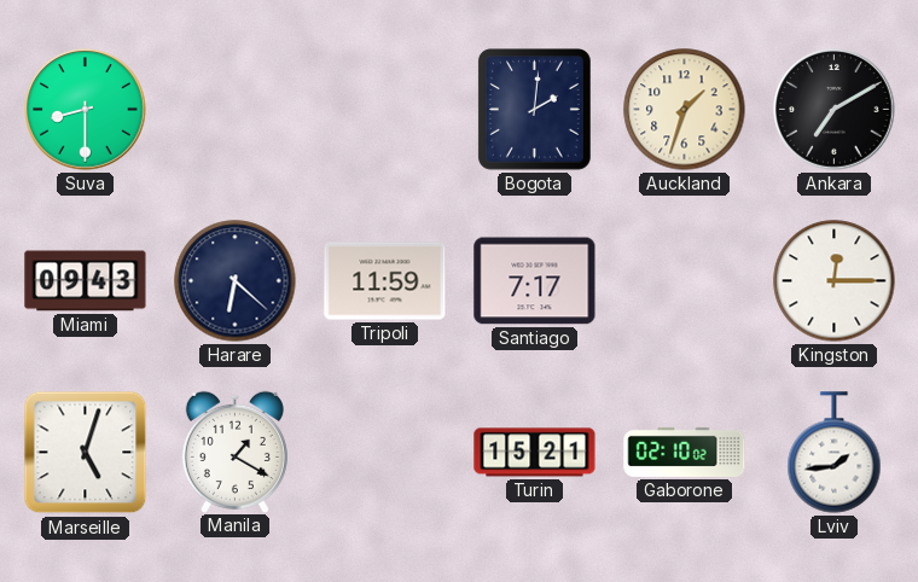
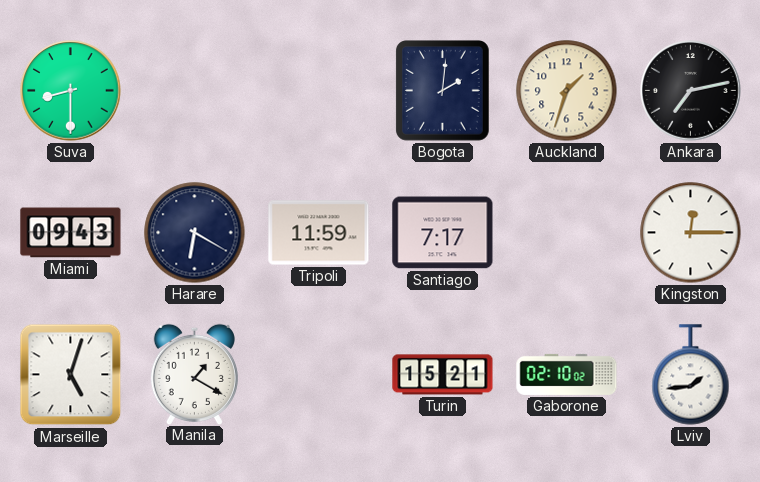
Ankara: 7:10 -> 7:13 (691, 91)
Harare: 6:22 -> 6:20 (195, 233)
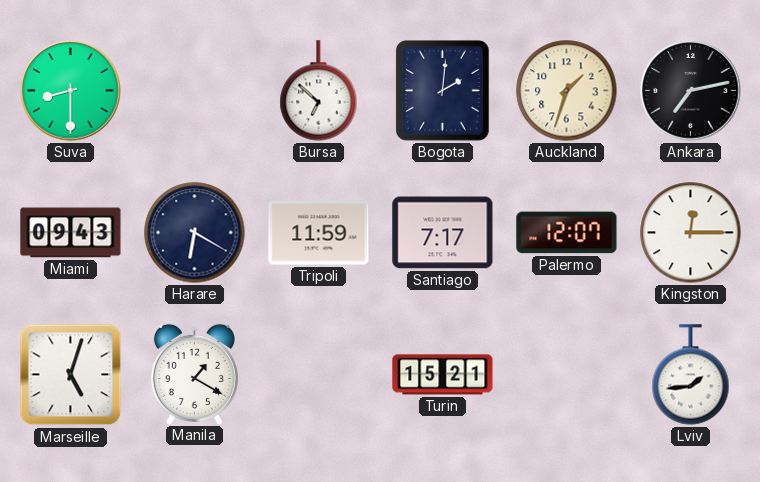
Bursa: none -> 6:52 (319, 91)
Palermo: none -> 12:07 (567, 233)
Gaborone: 02:10 -> none (567, 374)
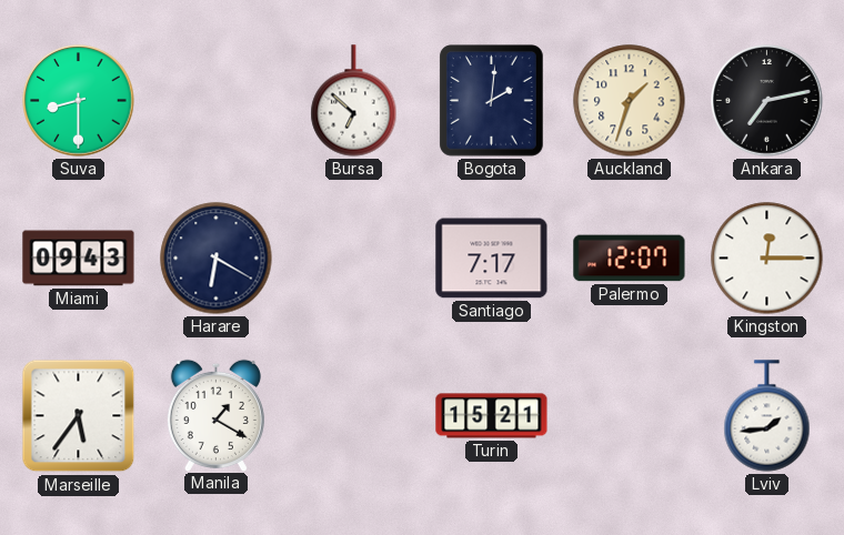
Tripoli: 11:59 -> none (319, 233)
Marseille: 5:03 -> 5:36 (79, 416)
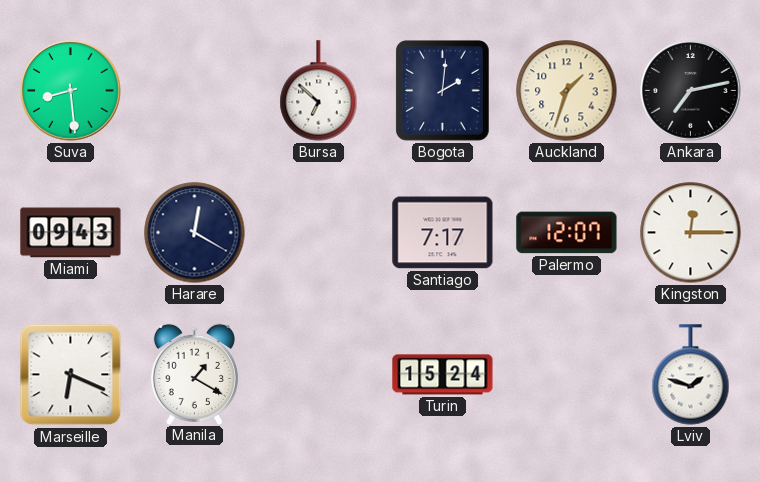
Suva: 8:30 -> 8:29 (71, 91)
Harare: 6:20 -> 12:20 (195, 233)
Marseille: 5:36 -> 6:19 (71, 375)
Turin: 15:21 -> 15:24 (443, 375)
Lviv: 1:44 -> 1:48 (691, 375)
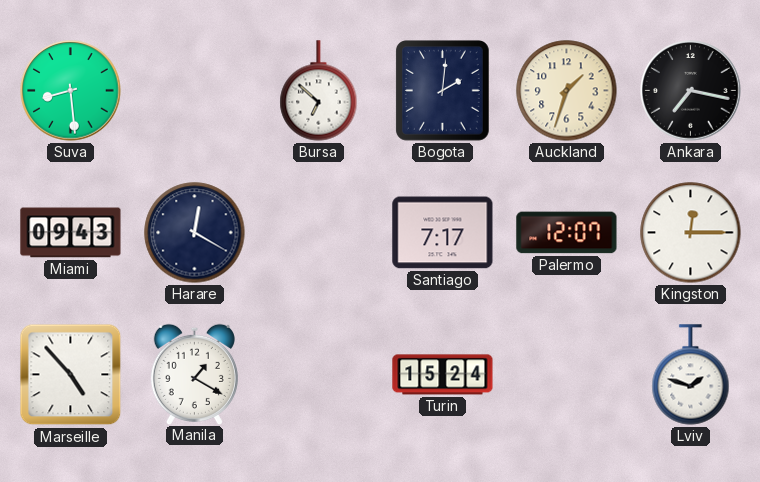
Ankara: 7:13 -> 7:17 (691, 91)
Marseille: 6:19 -> 4:53 (71, 375)
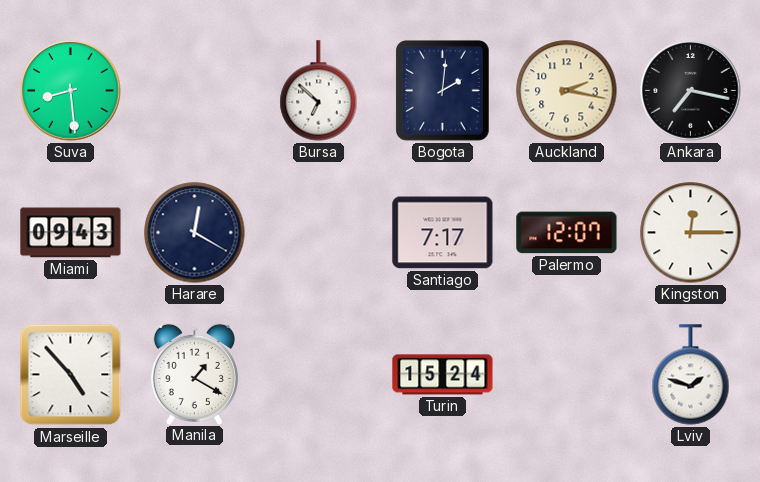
Auckland: 1:33 -> 2:17 (567, 91)
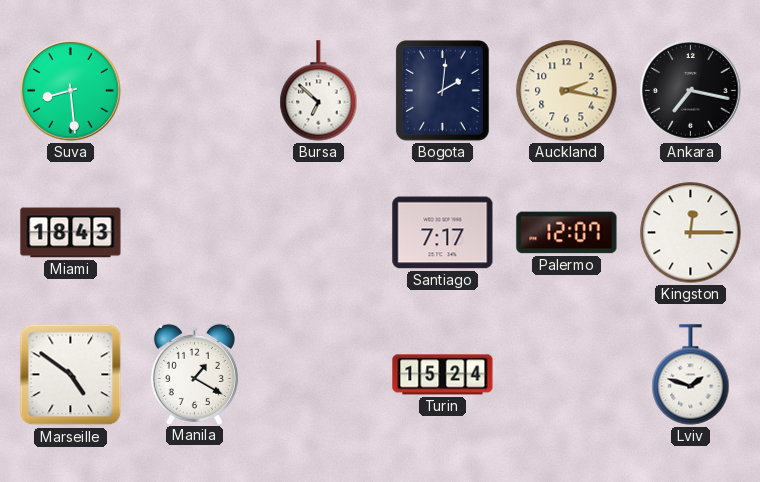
Miami: 09:43 -> 18:43 (71, 233)
Harare: 12:20 -> none (195, 233)
Marseille: 4:53 -> 4:51 (71, 375)
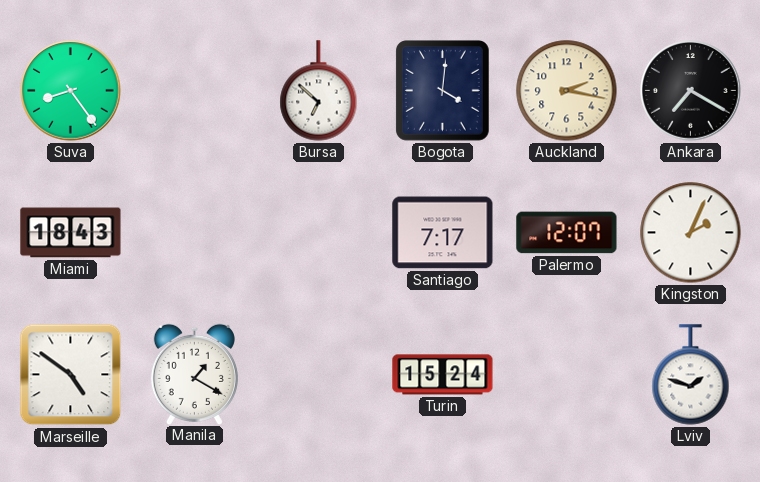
Suva: 8:29 -> 8:24 (71, 91)
Bogota: 2:01 -> 4:01 (442, 91)
Ankara: 7:17 -> 7:20 (691, 91)
Kingston: 12:15 -> 2:04 (691, 233)
